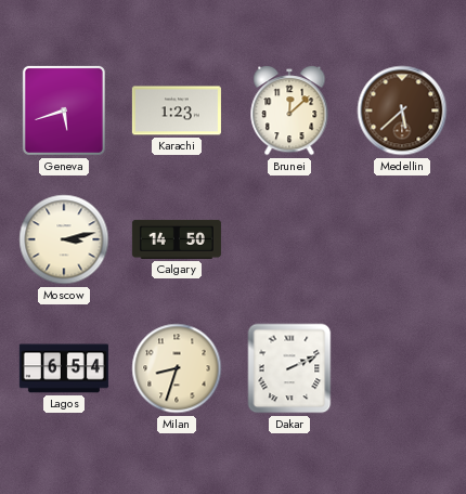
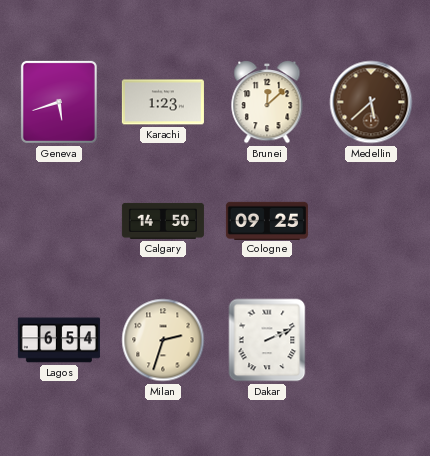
Moscow: 3:13 -> none (64, 239)
Cologne: none -> 09:25 (267, 220)
Milan: 8:33 -> 2:33 (163, 340)
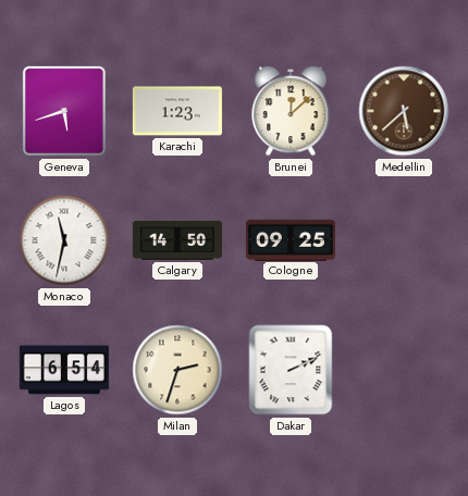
Monaco: none -> 11:32 (64, 240)
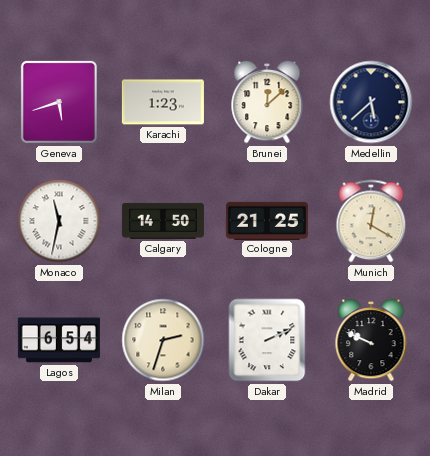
Medellin dial: brown -> navy (371, 102)
Cologne: 09:25 -> 21:25 (267, 220)
Munich: none -> 12:20 (371, 221)
Madrid: none -> 9:49 (371, 340)
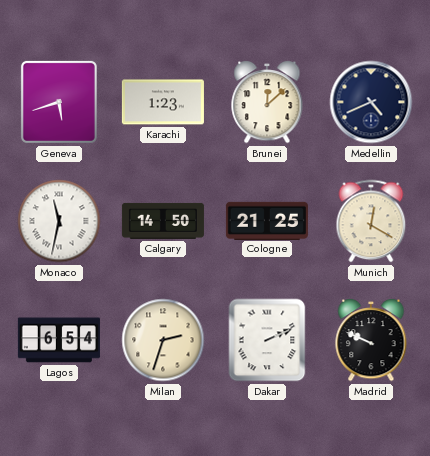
Medellin: 5:38 -> 4:41 (371, 102)
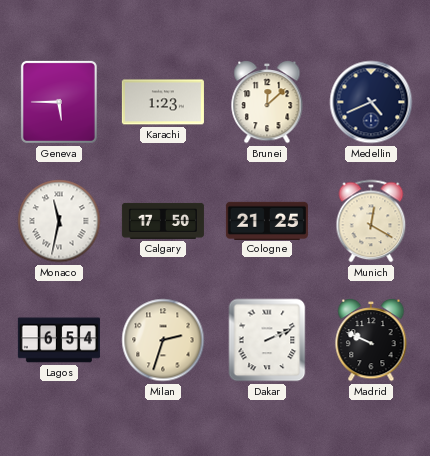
Geneva: 5:42 -> 5:45 (59, 102)
Calgary: 14:50 -> 17:50 (163, 221)
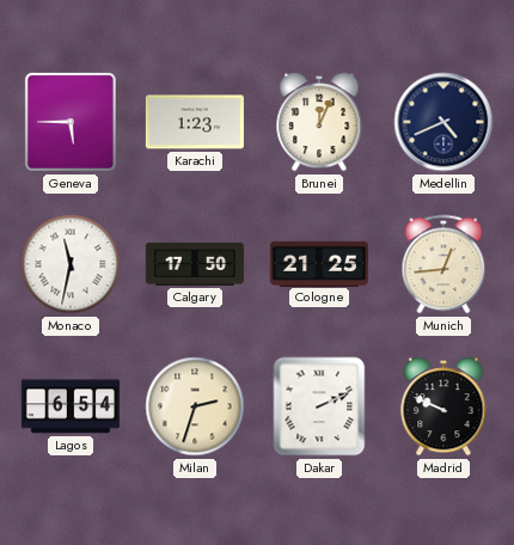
Brunei: 12:08 -> 12:04 (319, 122)
Munich: 12:20 -> 12:44 (443, 264)
